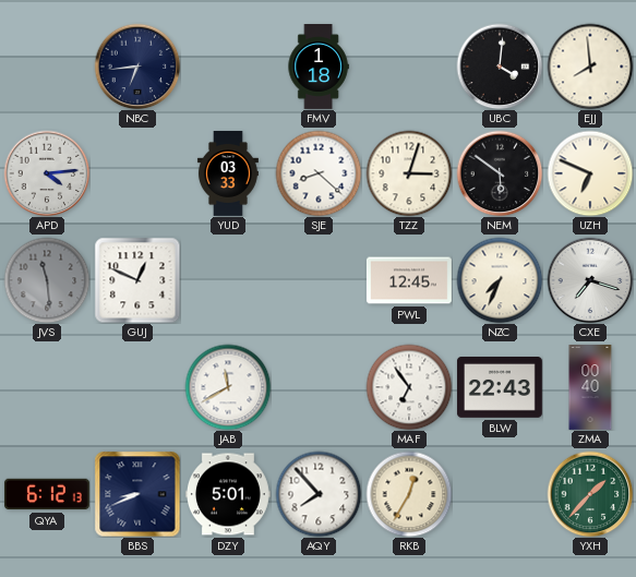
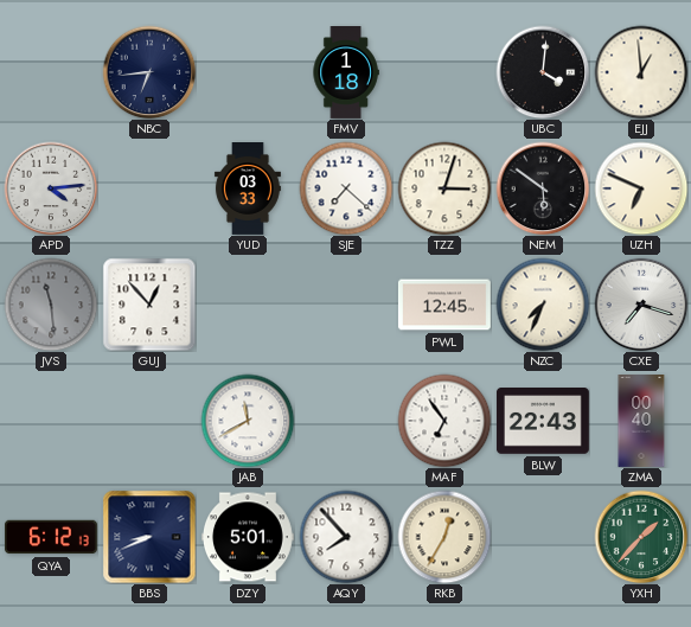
EJJ: 7:59 -> 12:59 (641, 72)
SJE: 8:22 -> 7:22 (346, 188)
GUJ: 12:49 -> 12:53 (149, 305)
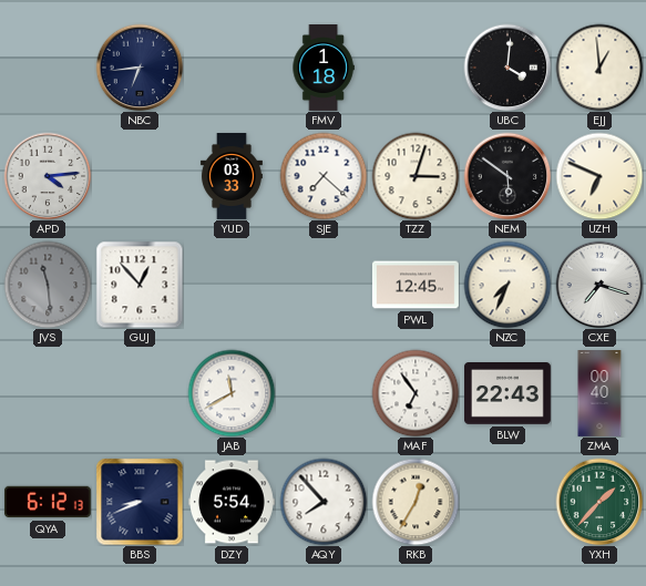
DZY: 5:01 -> 5:54 (232, 502)
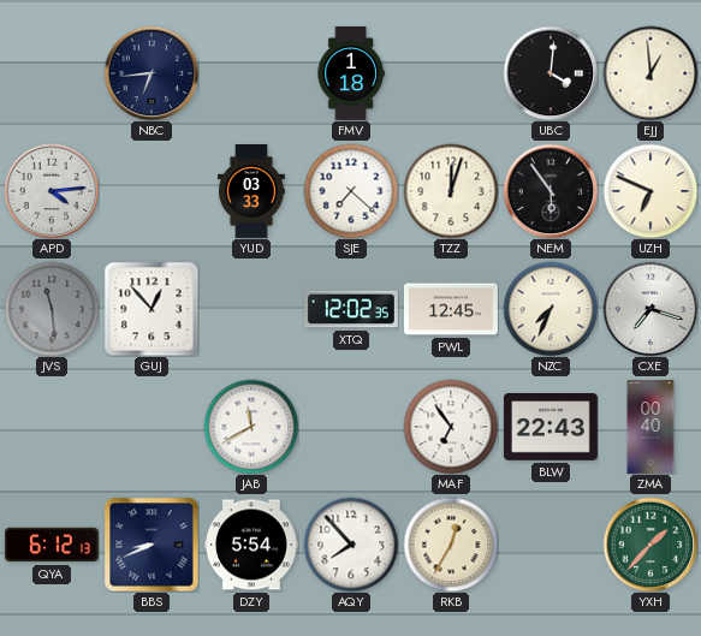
TZZ: 3:03 -> 12:03 (451, 191)
NEM: 5:51 -> 5:54 (551, 191)
XTQ: none -> 12:02 (352, 309)
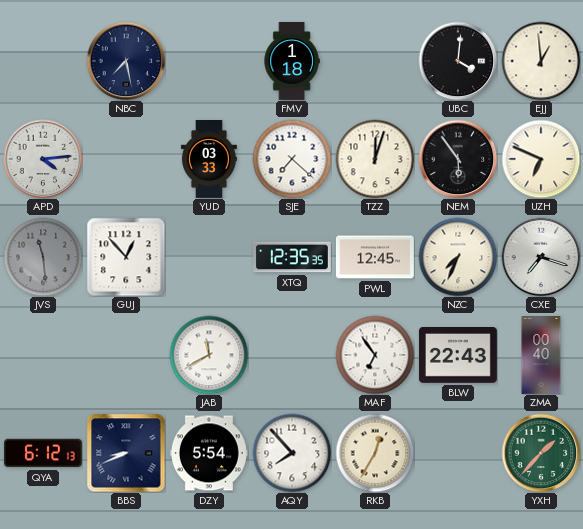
NBC: 6:44 -> 7:28 (126, 61)
XTQ: 12:02 -> 12:35 (293, 257)
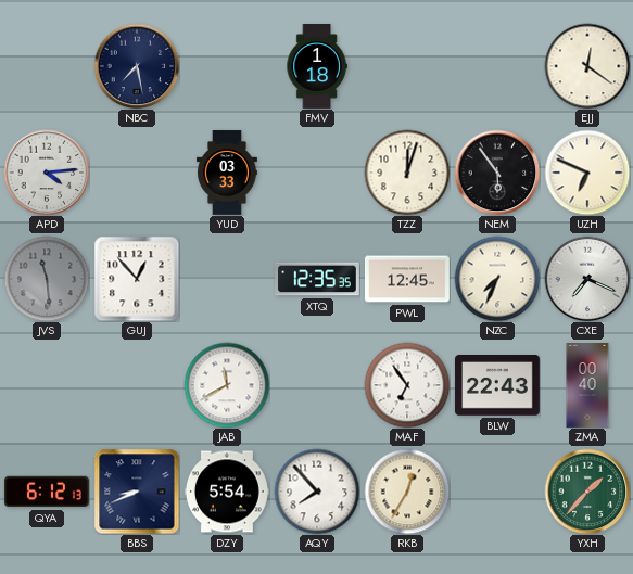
UBC: 4:01 -> none (458, 61)
EJJ: 12:59 -> 12:21 (587, 66)
SJE: 7:22 -> none (292, 159)
CXE: 7:18 -> 7:19 (587, 279)
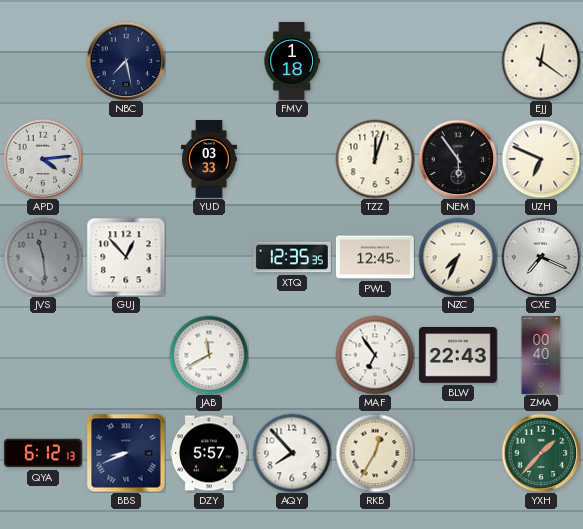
DZY: 5:54 -> 5:57 (209, 453)
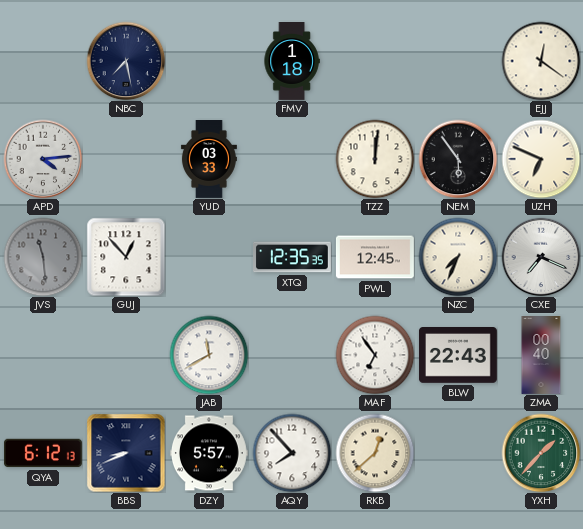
TZZ: 12:03 -> 12:01 (375, 159)
RKB: 12:35 -> 12:38 (375, 453)
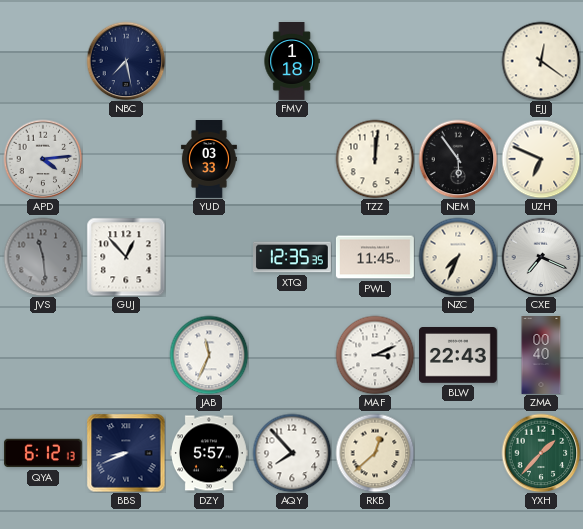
PWL: 12:45 -> 11:45 (375, 257)
JAB: 11:40 -> 11:34 (209, 355)
MAF: 6:54 -> 3:11 (375, 355)
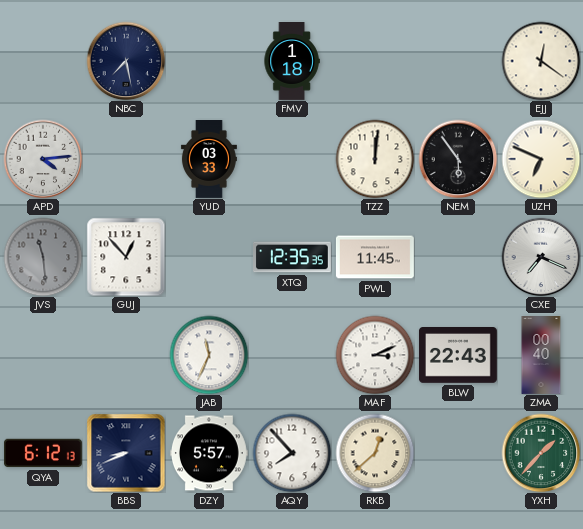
NZC: 7:34 -> none (458, 257)
